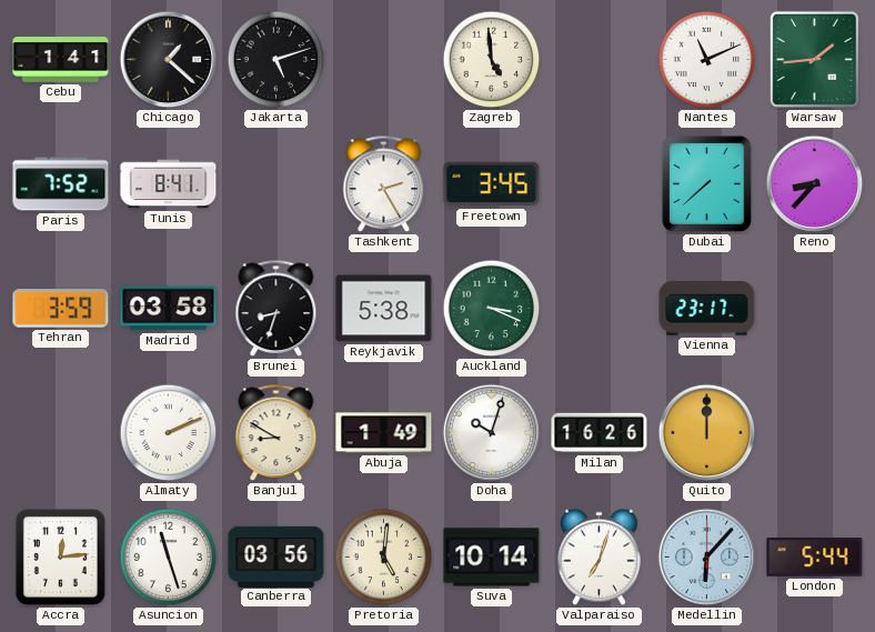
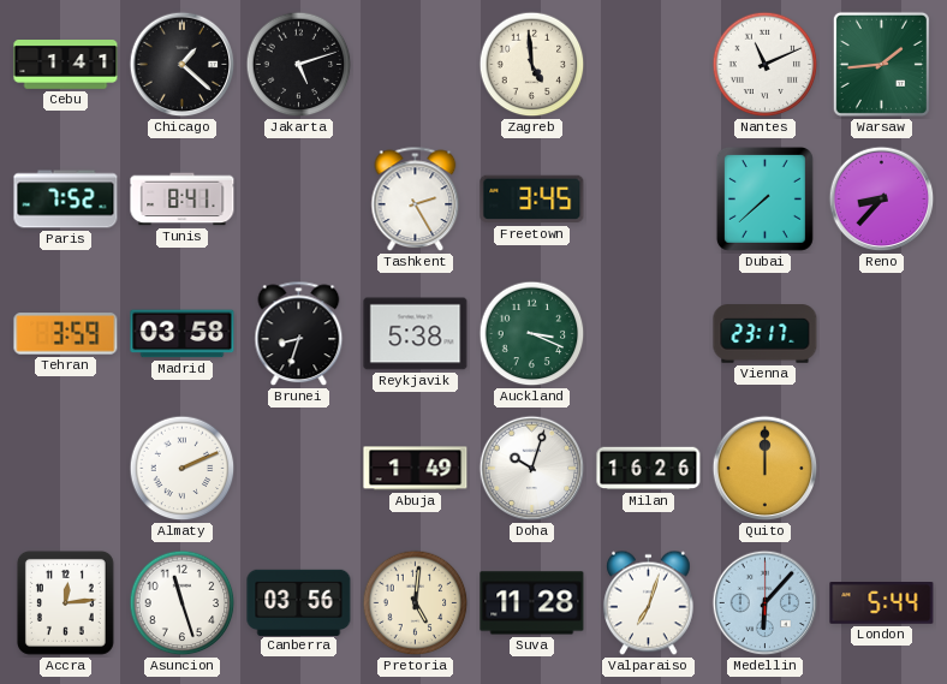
Banjul: 8:50 -> none (276, 433)
Suva: 10:14 -> 11:28 (532, 603)
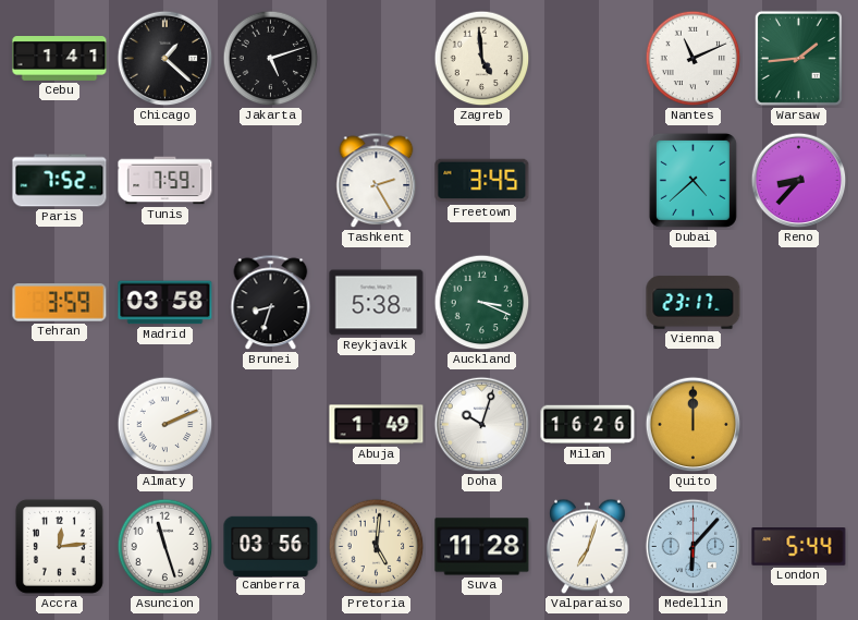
Tunis: 8:41 -> 7:59 (166, 181)
Dubai: 7:38 -> 4:38 (692, 180)
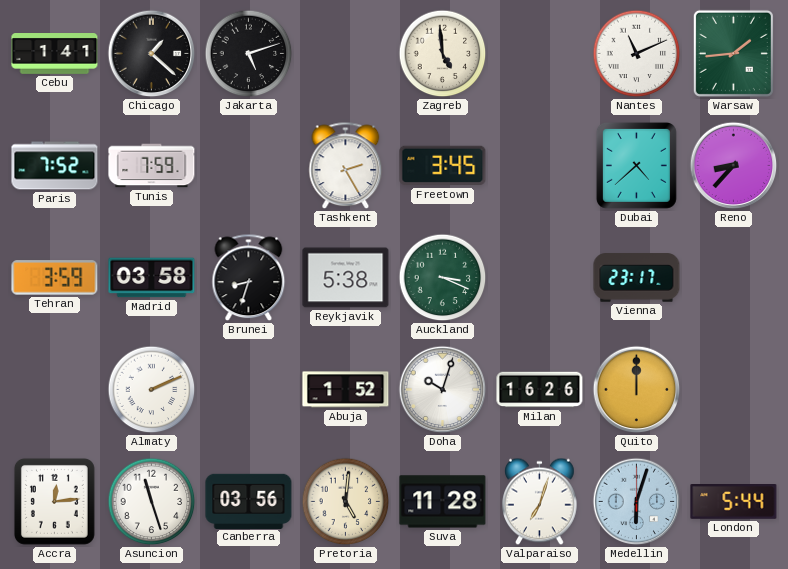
Abuja: 1:49 -> 1:52 (346, 390)
Medellin: 6:07 -> 6:03 (637, 502)
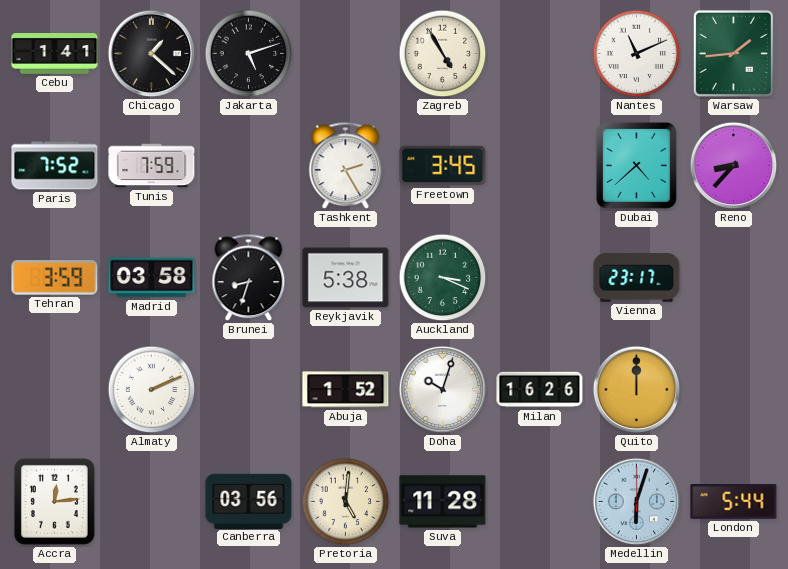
Zagreb: 4:59 -> 4:55 (443, 54)
Asuncion: 11:27 -> none (152, 502)
Valparaiso: 7:03 -> none (540, 502)
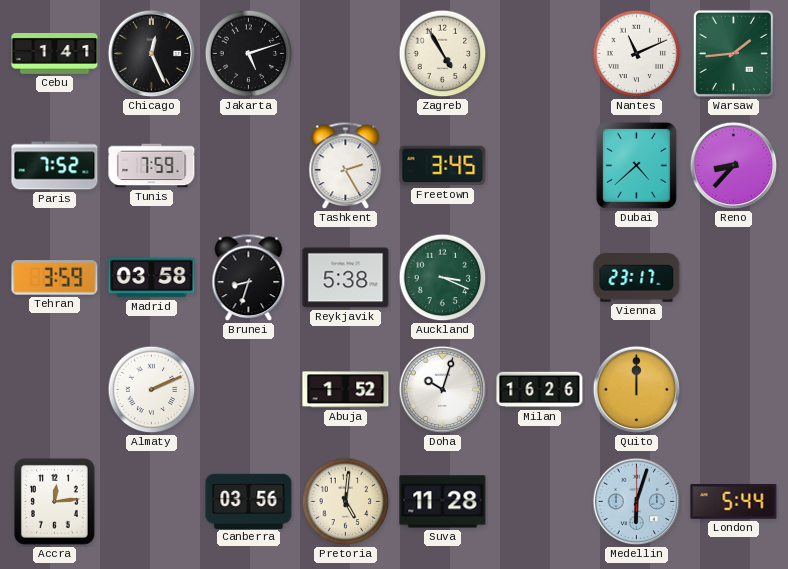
Chicago: 1:22 -> 12:26 (152, 54)
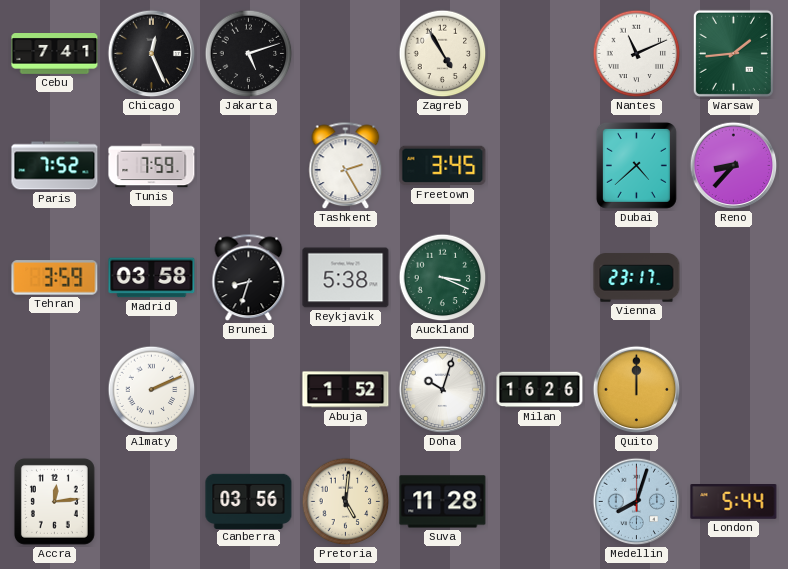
Cebu: 1:41 -> 7:41 (55, 54)
Medellin: 6:03 -> 8:03 (637, 502)
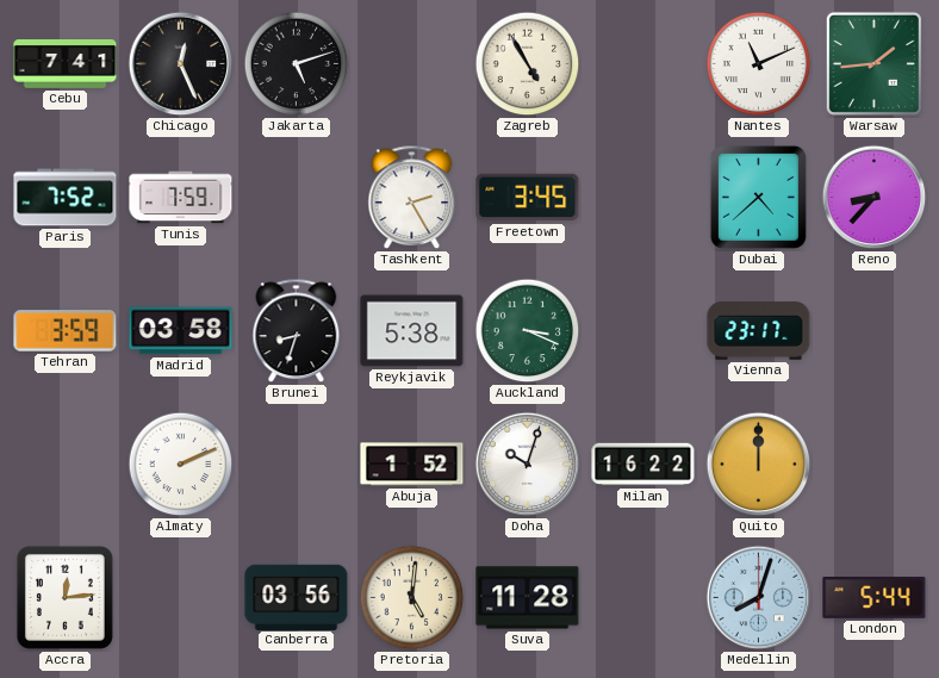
Milan: 16:26 -> 16:22 (643, 465)
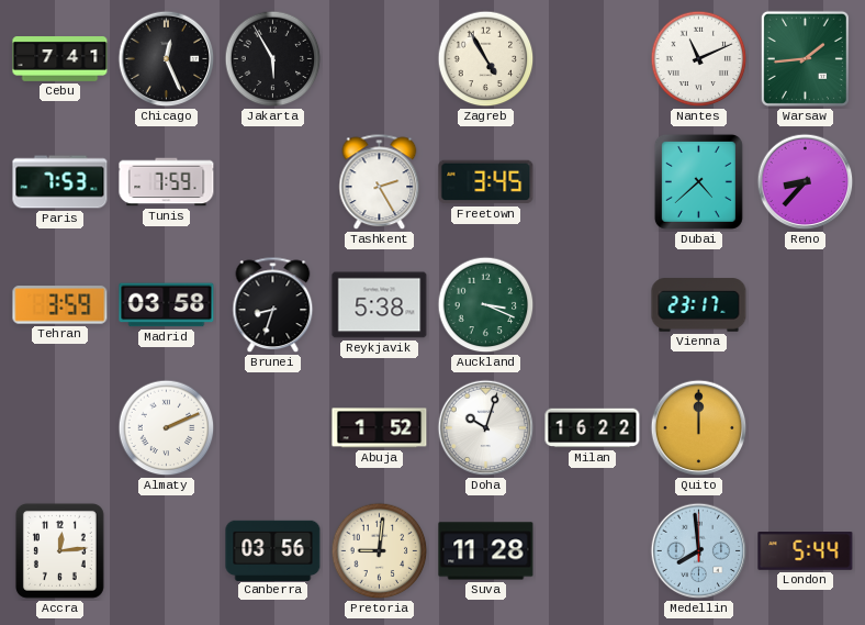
Jakarta: 5:12 -> 5:55 (273, 59)
Paris: 7:52 -> 7:53 (60, 182)
Pretoria: 5:01 -> 9:01 (380, 551)
Medellin: 8:03 -> 7:59 (699, 551)
